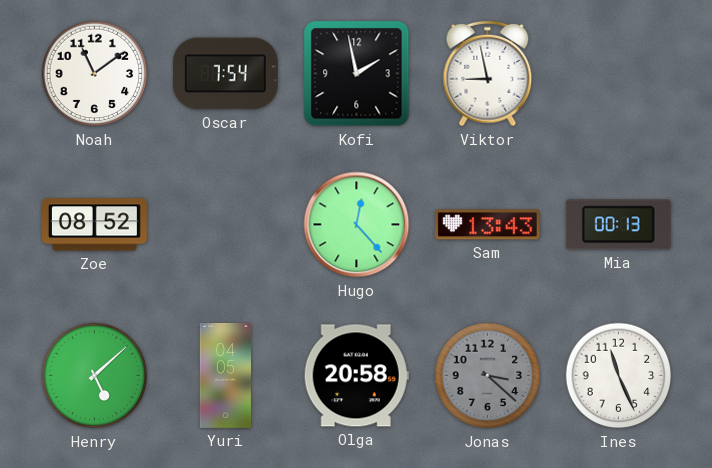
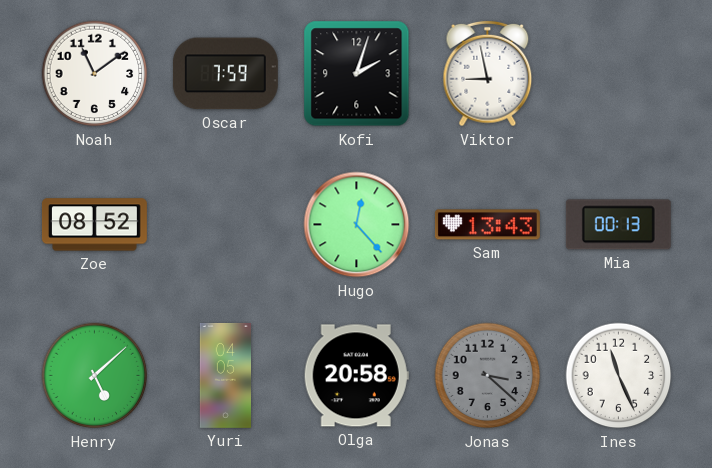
Oscar: 7:54 -> 7:59 (225, 74)
Kofi: 1:58 -> 2:03 (357, 74)
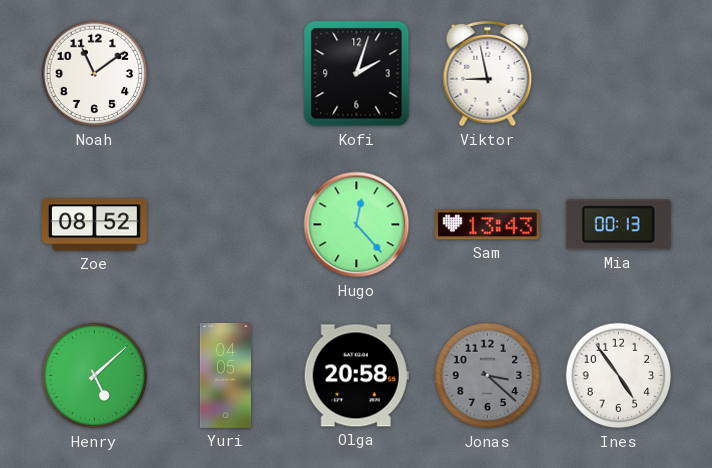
Oscar: 7:59 -> none (225, 74)
Ines: 11:26 -> 4:54 (619, 376)
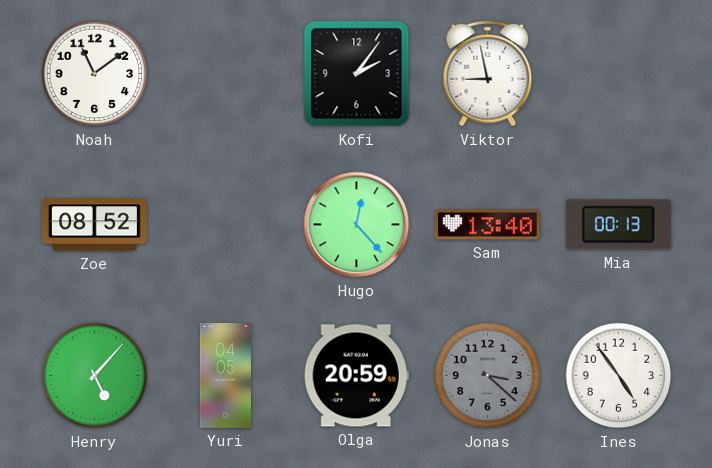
Kofi: 2:03 -> 2:06 (357, 74)
Sam: 13:43 -> 13:40 (487, 225)
Henry: 5:08 -> 5:07 (95, 376)
Olga: 20:58 -> 20:59 (356, 376)
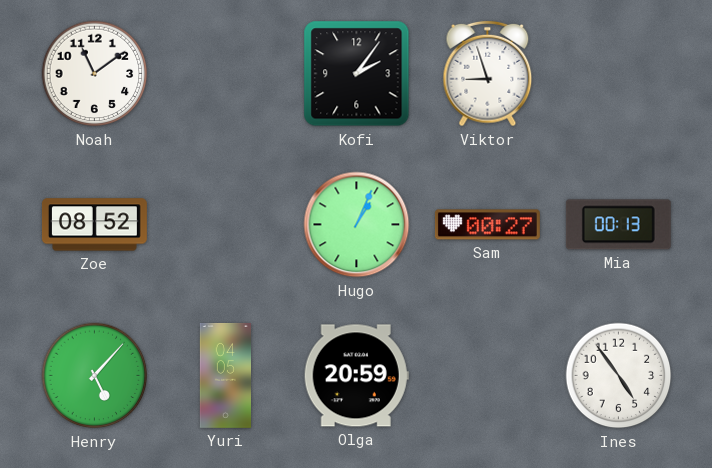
Viktor: 8:58 -> 8:57 (488, 74)
Hugo: 12:23 -> 1:04 (357, 225)
Sam: 13:40 -> 00:27 (487, 225)
Jonas: 3:22 -> none (488, 376)
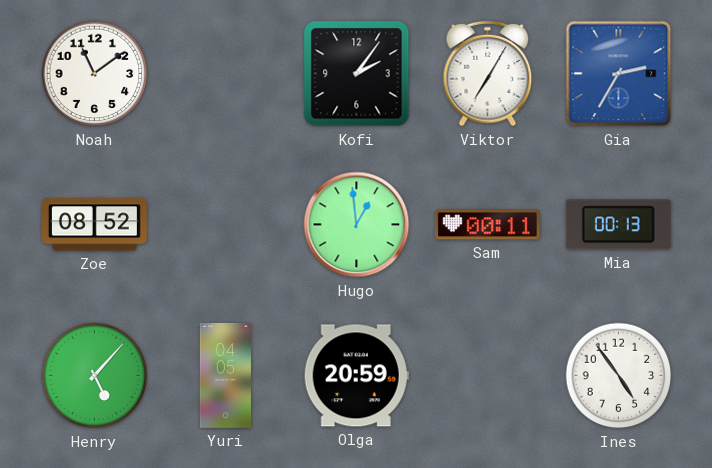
Viktor: 8:57 -> 7:05 (488, 74)
Gia: none -> 2:35 (619, 74)
Hugo: 1:04 -> 12:59 (357, 225)
Sam: 00:27 -> 00:11 (487, 225)
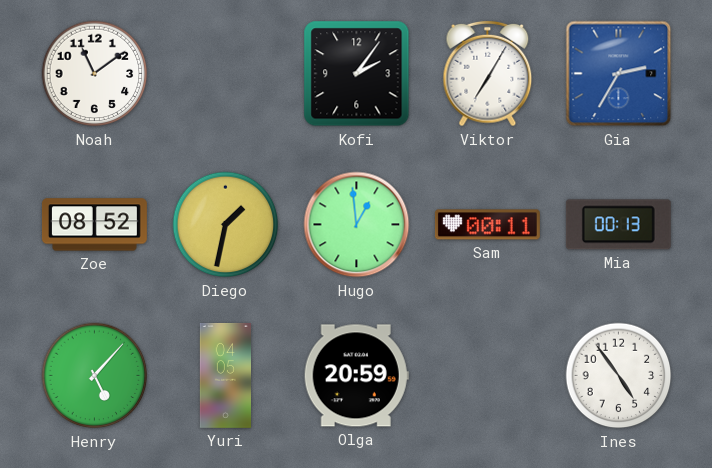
Diego: none -> 1:32 (226, 225)
